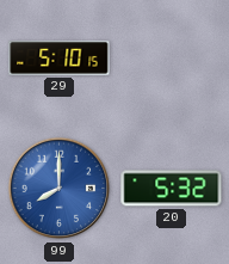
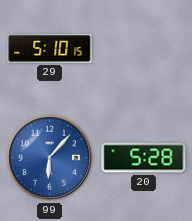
99: 8:00 -> 6:07 (50, 158)
20: 5:32 -> 5:28 (144, 158)
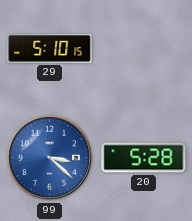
99: 6:07 -> 3:22 (50, 158)
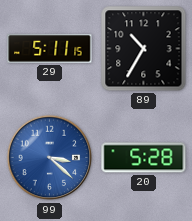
29: 5:10 -> 5:11 (50, 49)
89: none -> 10:35 (144, 49)
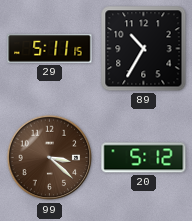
99 dial: blue -> brown (50, 158)
20: 5:28 -> 5:12 (144, 158)
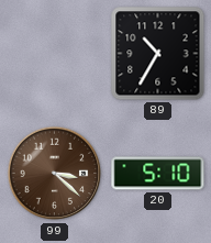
29: 5:11 -> none (50, 49)
20: 5:12 -> 5:10 (158, 174)
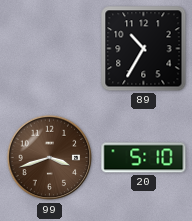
99: 3:22 -> 3:42 (50, 158)
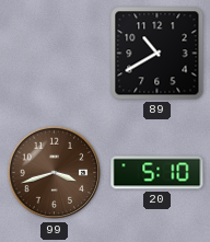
89: 10:35 -> 10:40 (157, 54)
